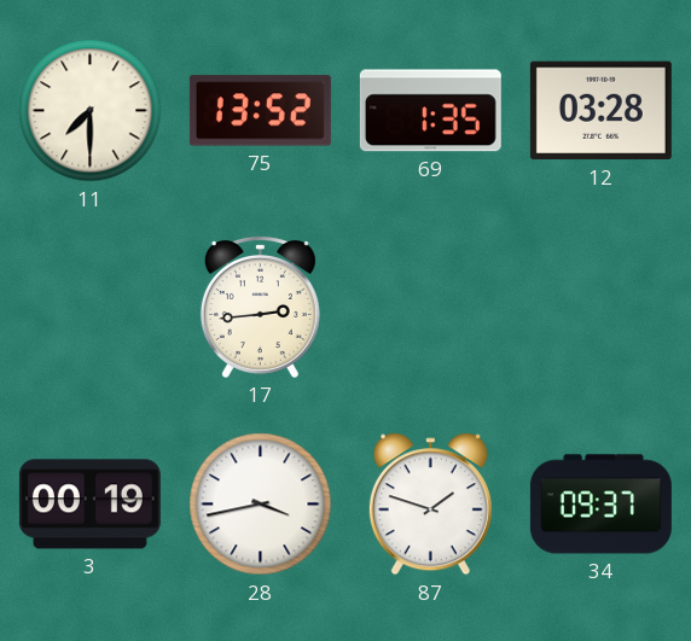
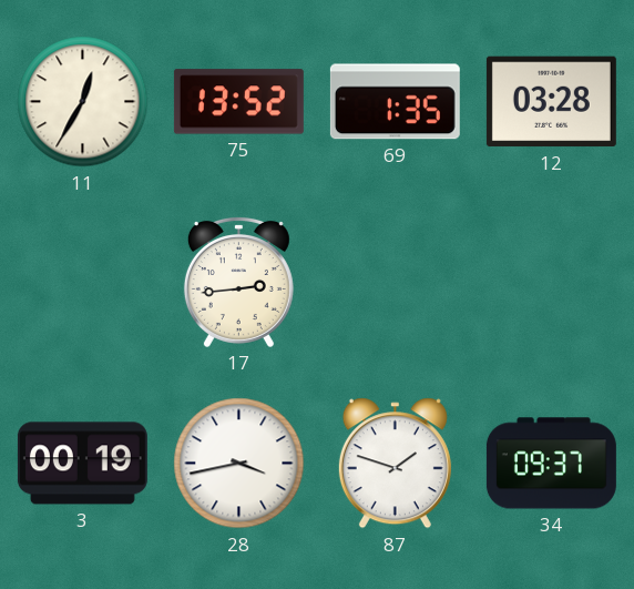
11: 7:30 -> 12:35 (83, 102)
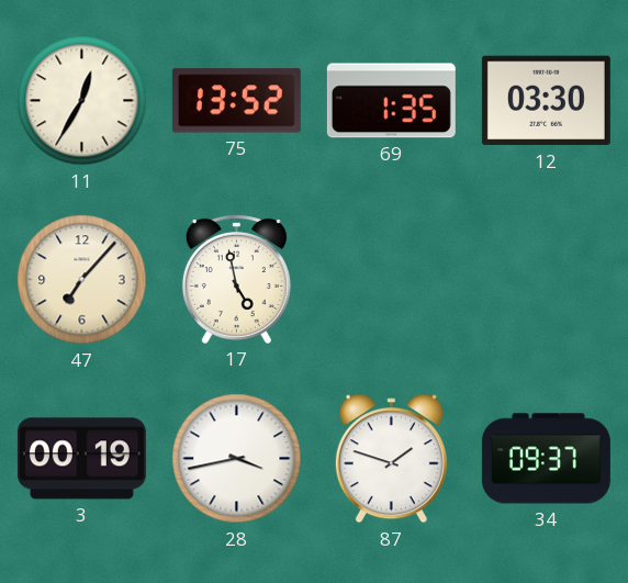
12: 03:28 -> 03:30 (546, 101)
47: none -> 7:07 (82, 280)
17: 2:44 -> 4:58 (236, 279)
